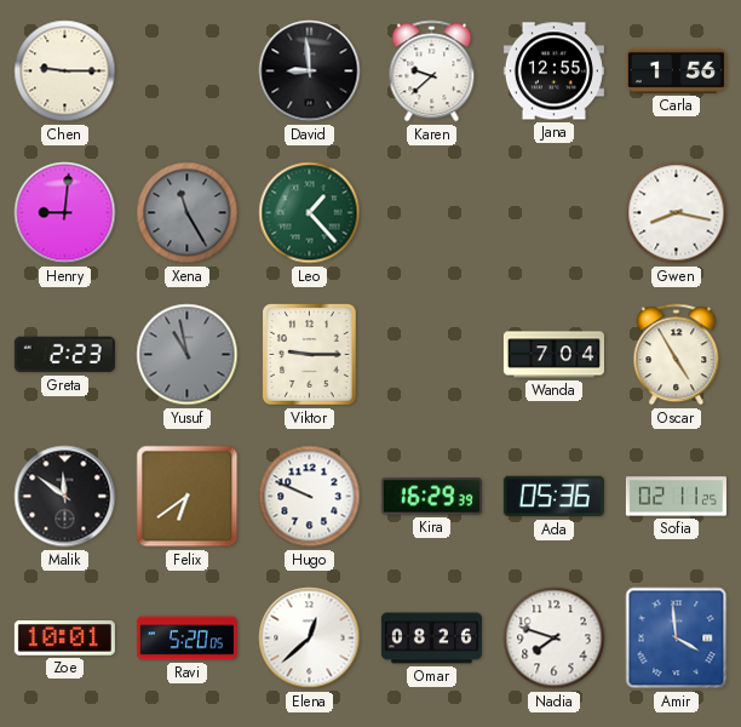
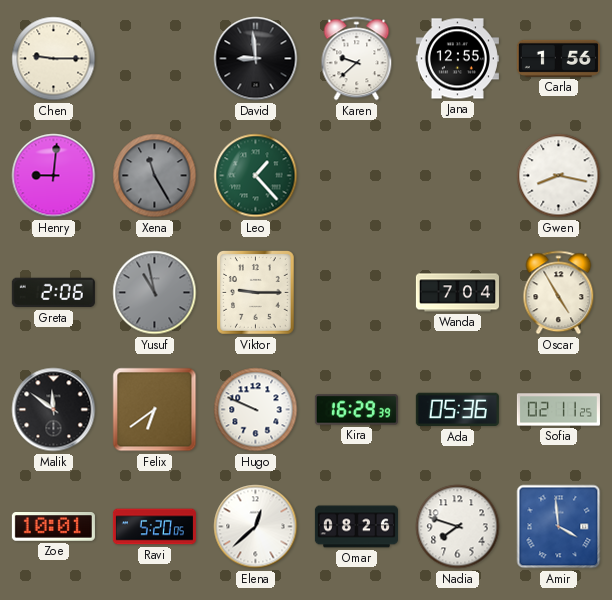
Greta: 2:23 -> 2:06 (53, 293)
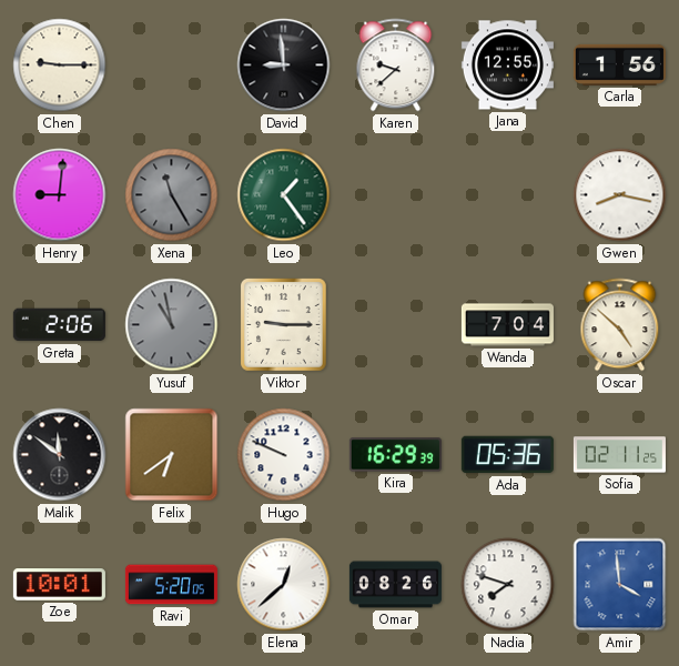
Leo: 1:23 -> 1:24 (284, 195)
Oscar: 4:55 -> 4:52 (620, 325)
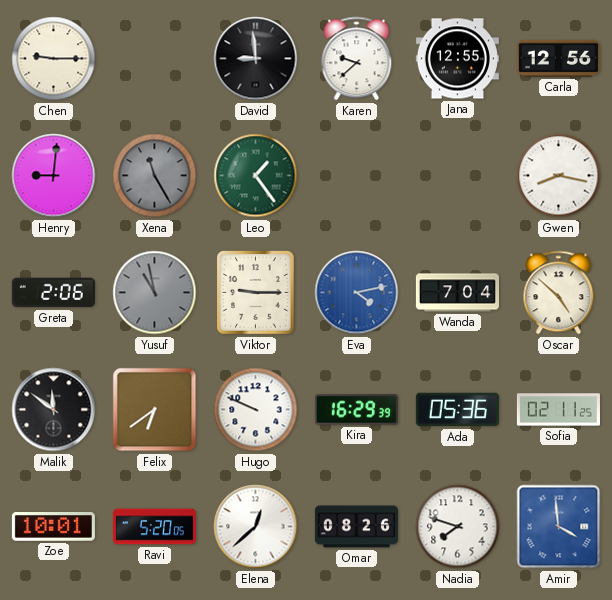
Carla: 1:56 -> 12:56 (558, 58)
Eva: none -> 4:13 (357, 293)
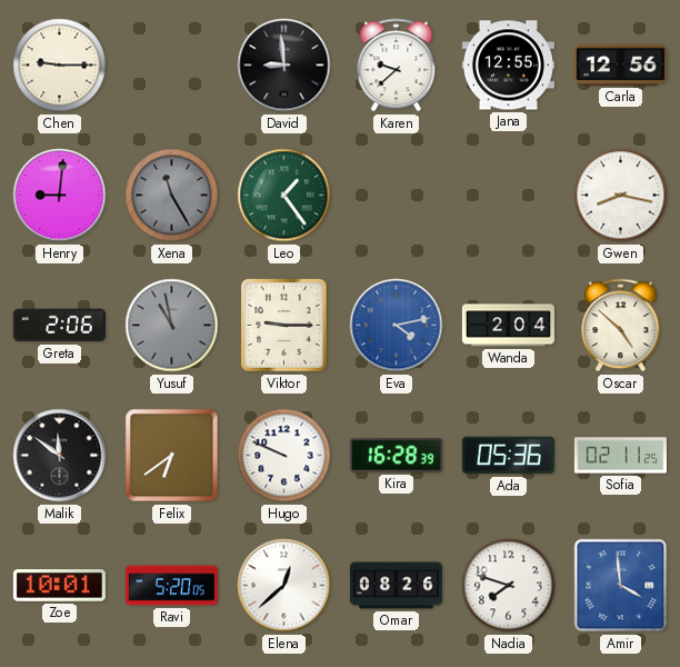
Wanda: 7:04 -> 2:04 (508, 326)
Kira: 16:29 -> 16:28 (396, 456)
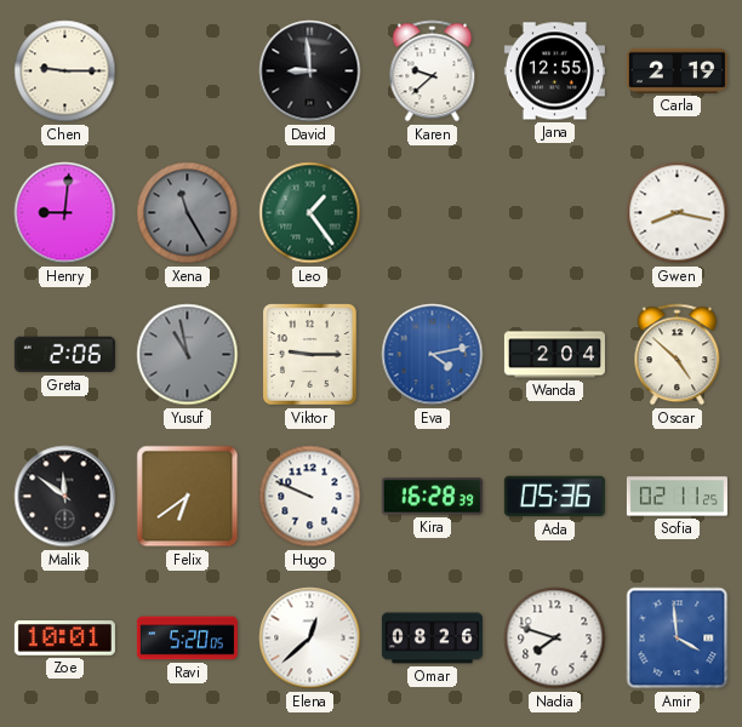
Carla: 12:56 -> 2:19 (677, 70)
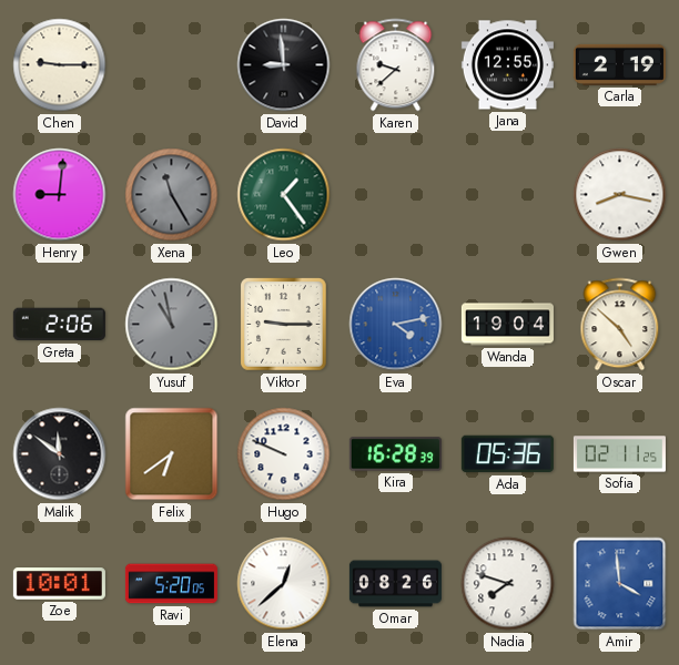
Wanda: 2:04 -> 19:04 (507, 325)
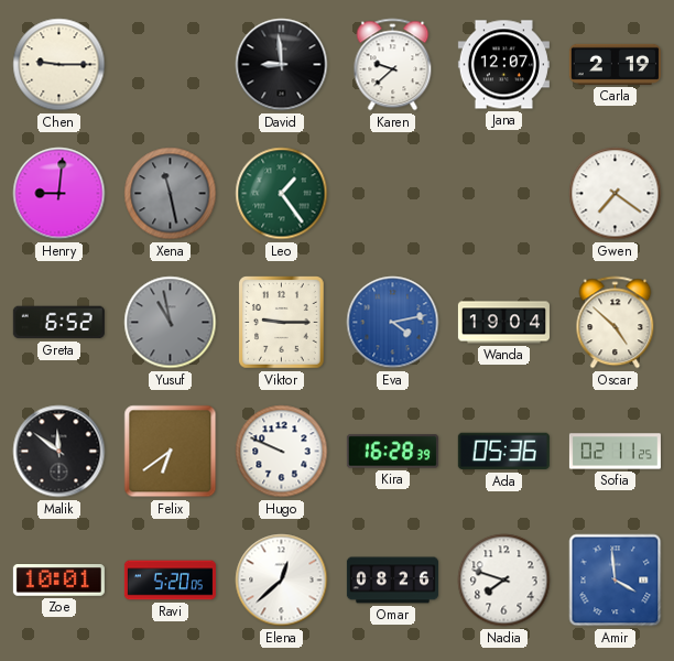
Jana: 12:55 -> 12:07 (503, 65)
Xena: 11:25 -> 11:28 (171, 194)
Gwen: 8:17 -> 7:21 (616, 194)
Greta: 2:06 -> 6:52 (58, 323)
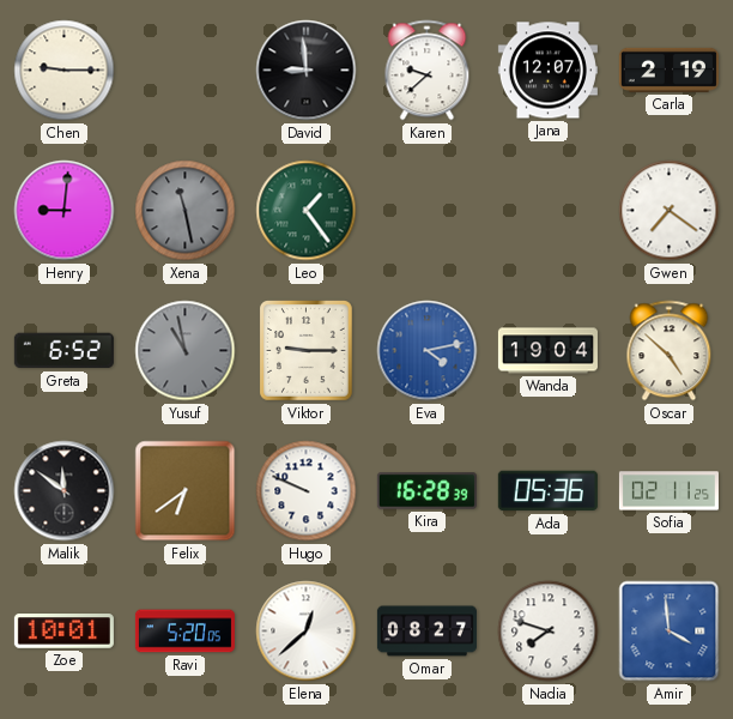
Omar: 08:26 -> 08:27 (426, 632)
